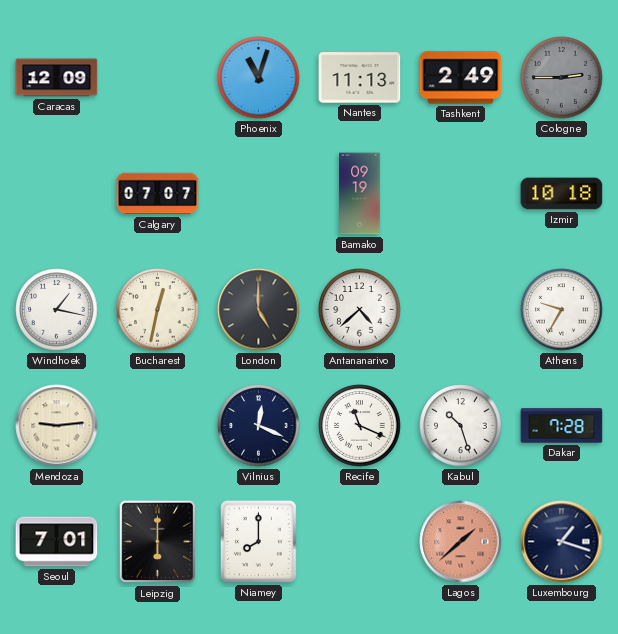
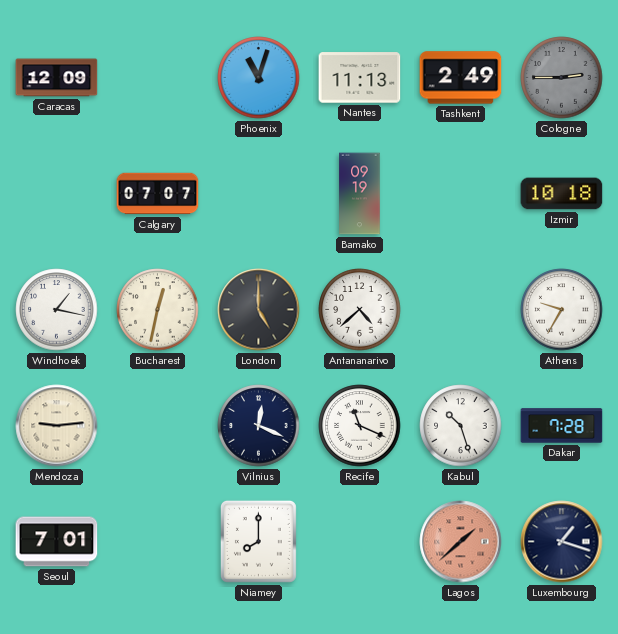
Leipzig: 6:00 -> none (158, 542)
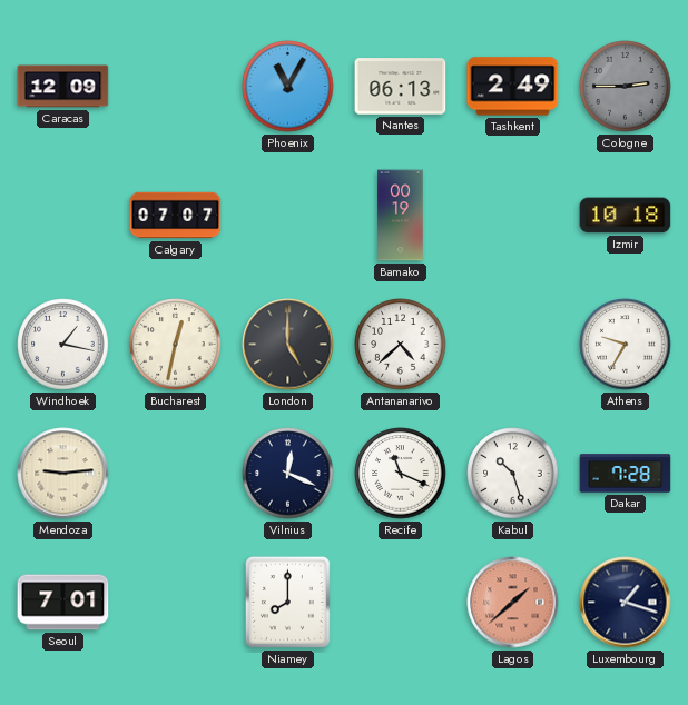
Phoenix: 11:03 -> 11:05 (288, 87)
Nantes: 11:13 -> 06:13 (401, 87)
Bamako: 09:19 -> 00:19 (401, 216)
